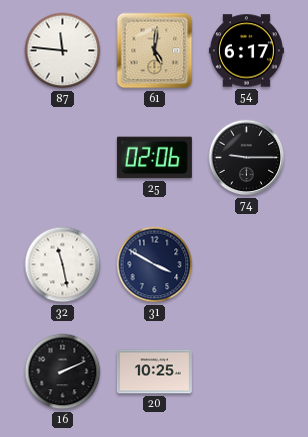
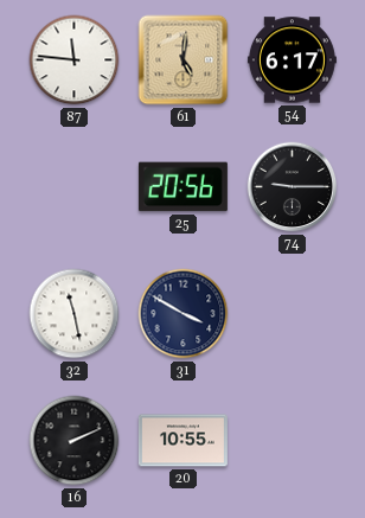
25: 02:06 -> 20:56 (182, 187)
20: 10:25 -> 10:55 (182, 441)
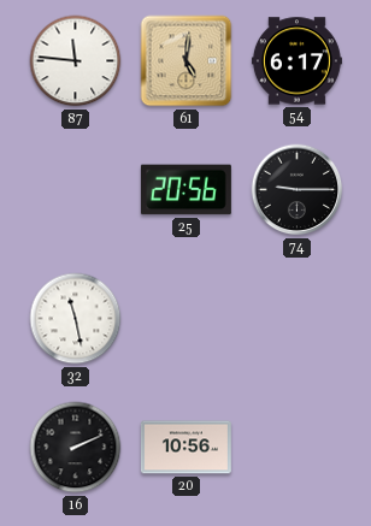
31: 3:50 -> none (184, 314)
20: 10:55 -> 10:56 (185, 448)
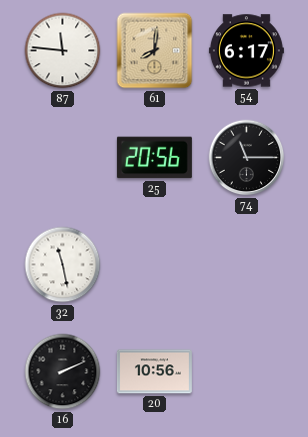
61: 5:01 -> 8:01 (155, 51)
74: 9:15 -> 11:15 (247, 158)
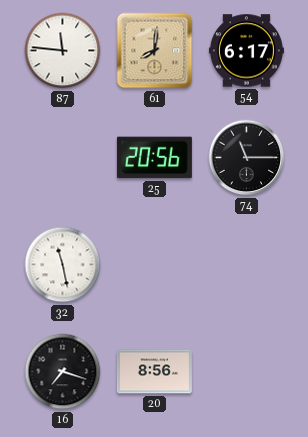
16: 2:11 -> 7:18 (63, 372)
20: 10:56 -> 8:56 (154, 372)
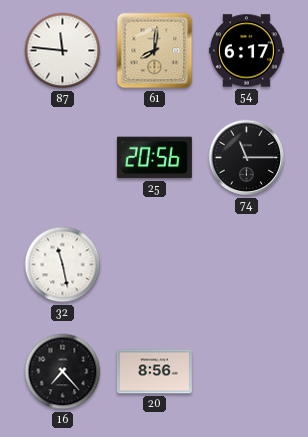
16: 7:18 -> 7:23 (63, 372)
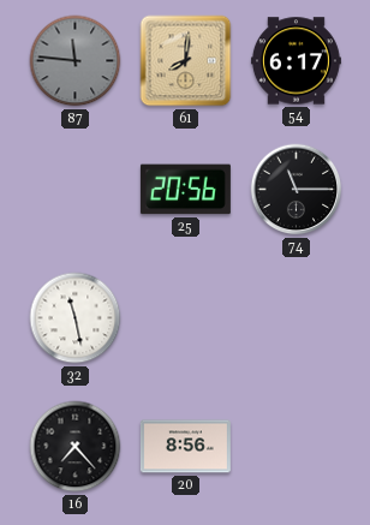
87 dial: white -> grey (76, 61)
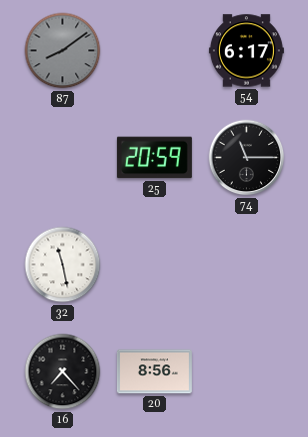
87: 11:46 -> 8:09 (63, 51)
61: 8:01 -> none (186, 61)
25: 20:56 -> 20:59 (154, 158)
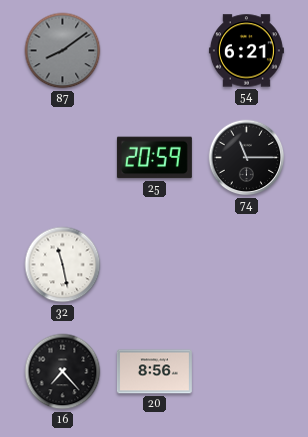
54: 6:17 -> 6:21 (246, 51)
